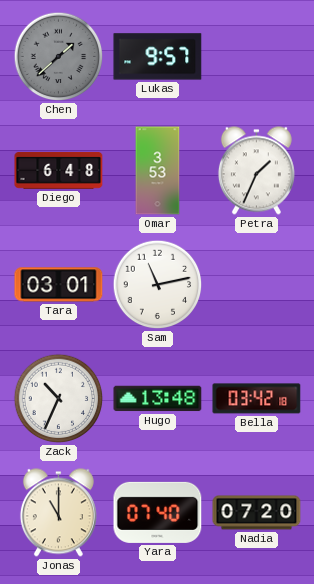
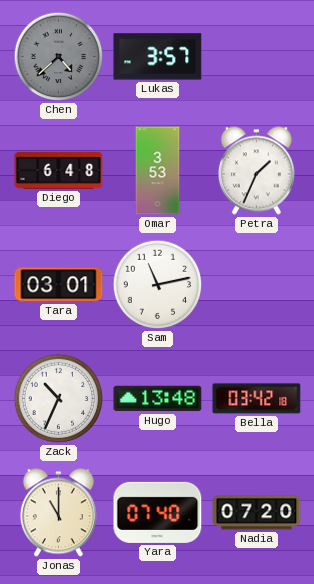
Chen: 1:38 -> 4:38 (59, 57)
Lukas: 9:57 -> 3:57 (158, 57)
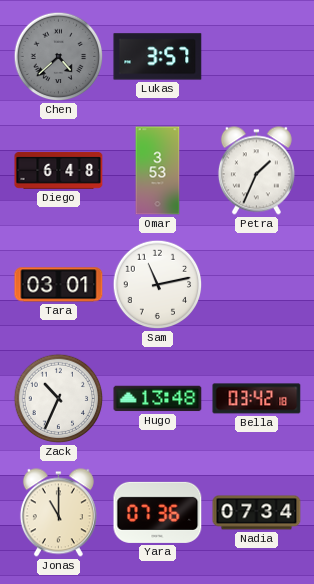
Yara: 07:40 -> 07:36 (158, 512)
Nadia: 07:20 -> 07:34 (257, 513)
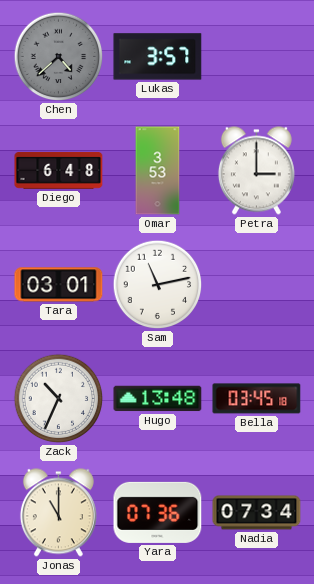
Petra: 1:34 -> 3:00 (256, 171)
Bella: 03:42 -> 03:45 (257, 399)
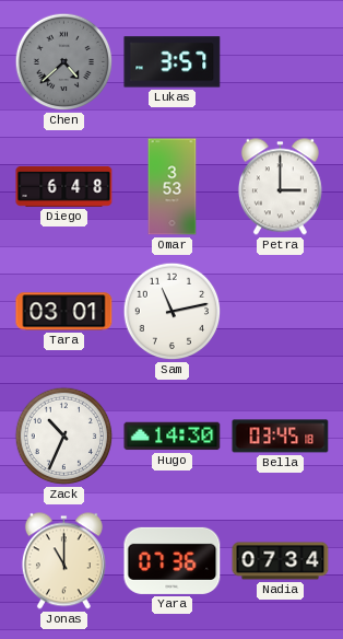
Hugo: 13:48 -> 14:30 (173, 437)
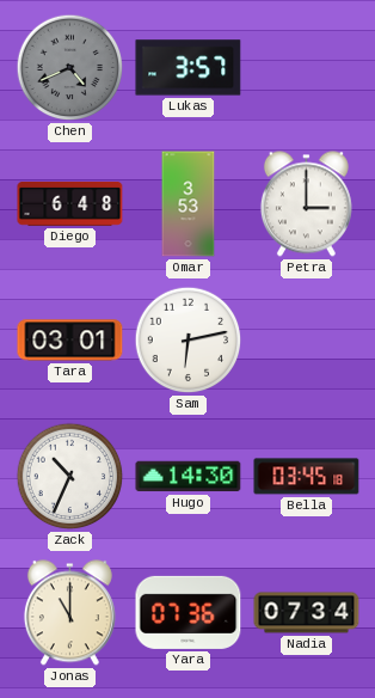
Chen: 4:38 -> 4:41 (70, 68)
Sam: 11:13 -> 6:13 (189, 341)
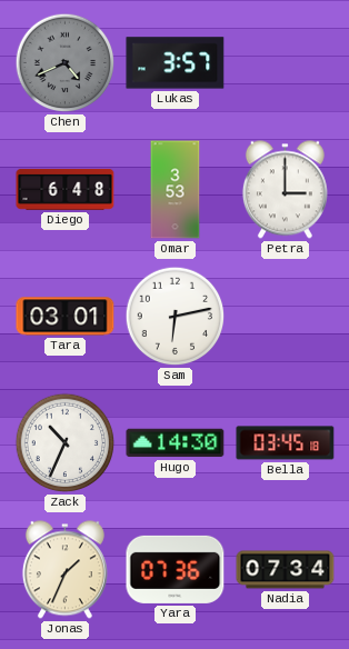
Jonas: 11:00 -> 1:34 (64, 570)
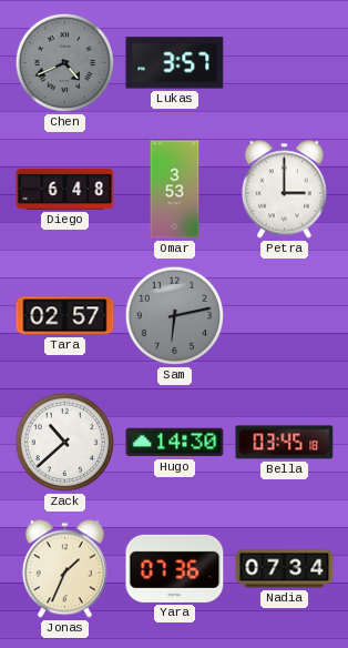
Tara: 03:01 -> 02:57 (65, 316)
Sam dial: white -> grey (175, 316)
Zack: 10:34 -> 10:38 (65, 443)
